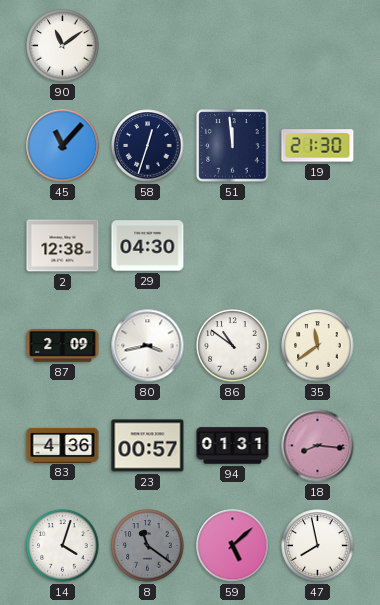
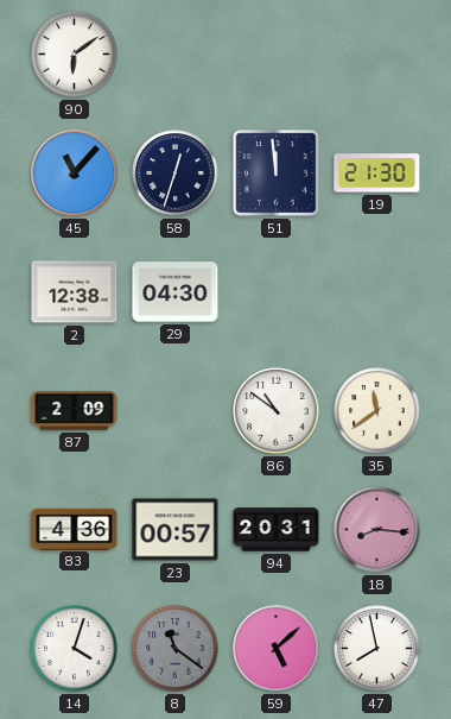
90: 11:09 -> 6:09 (75, 55)
80: 3:43 -> none (148, 346)
94: 01:31 -> 20:31 (277, 530)
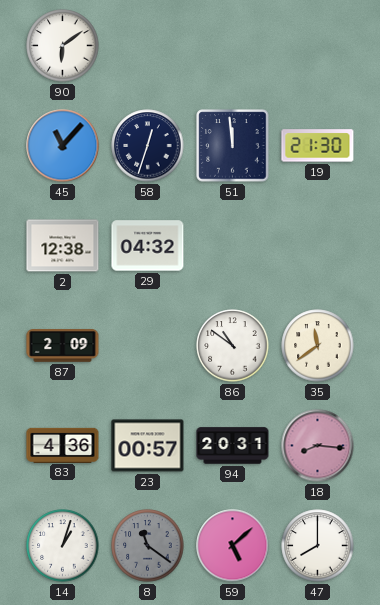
29: 04:30 -> 04:32 (148, 246)
14: 4:03 -> 1:03 (63, 546)
47: 7:58 -> 8:00 (318, 546)
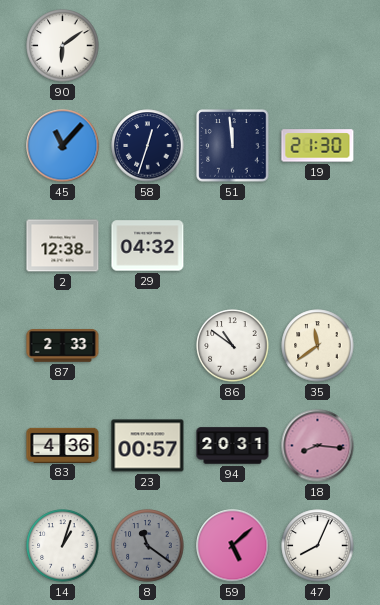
87: 2:09 -> 2:33 (63, 346)
47: 8:00 -> 8:04 (318, 546)
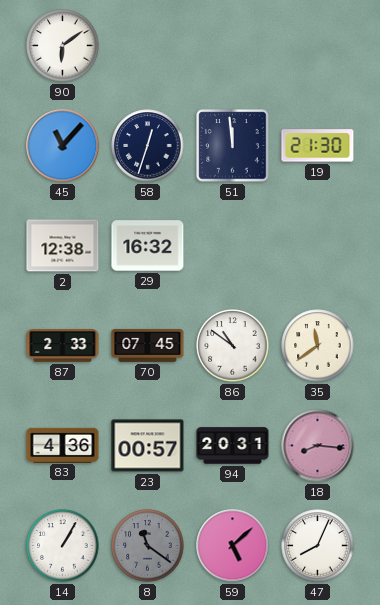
29: 04:32 -> 16:32 (148, 246)
70: none -> 07:45 (148, 345)
14: 1:03 -> 1:05 (63, 546)
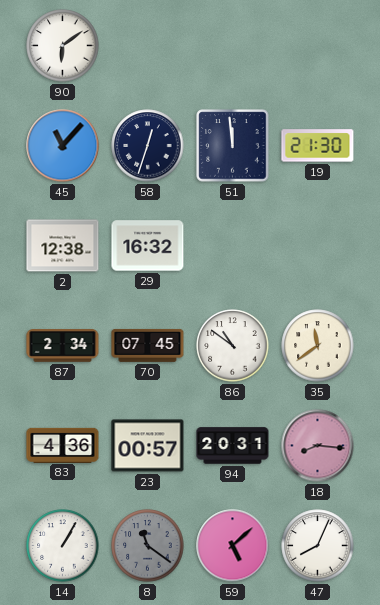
87: 2:33 -> 2:34 (63, 346)
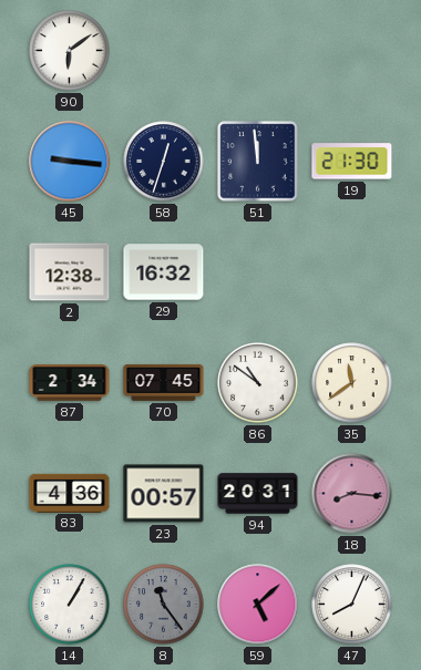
45: 11:07 -> 9:16 (70, 162)
8: 11:21 -> 11:24 (164, 605)
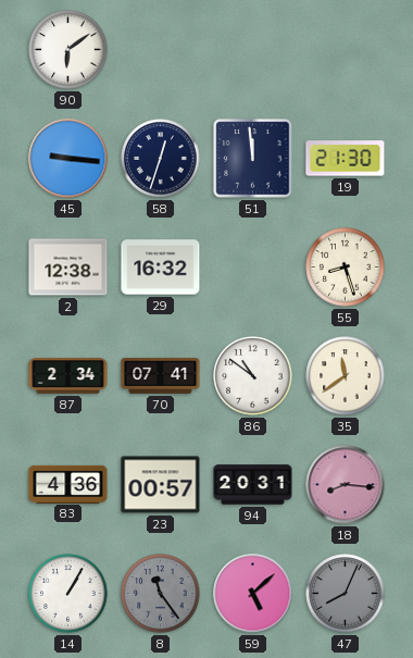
55: none -> 8:27 (346, 268)
70: 07:45 -> 07:41 (161, 375)
47 dial: white -> grey (346, 594)
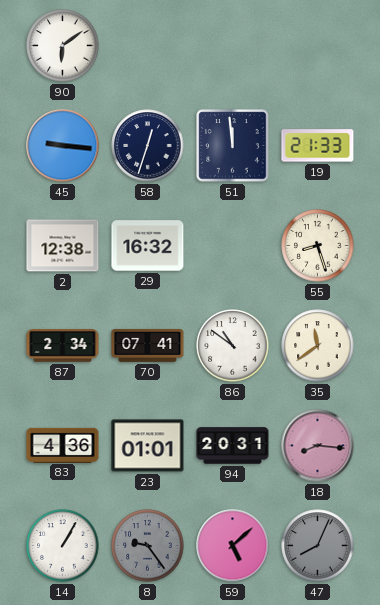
19: 21:30 -> 21:33 (318, 146)
23: 00:57 -> 01:01 (148, 446)
8: 11:24 -> 9:24 (148, 546)
